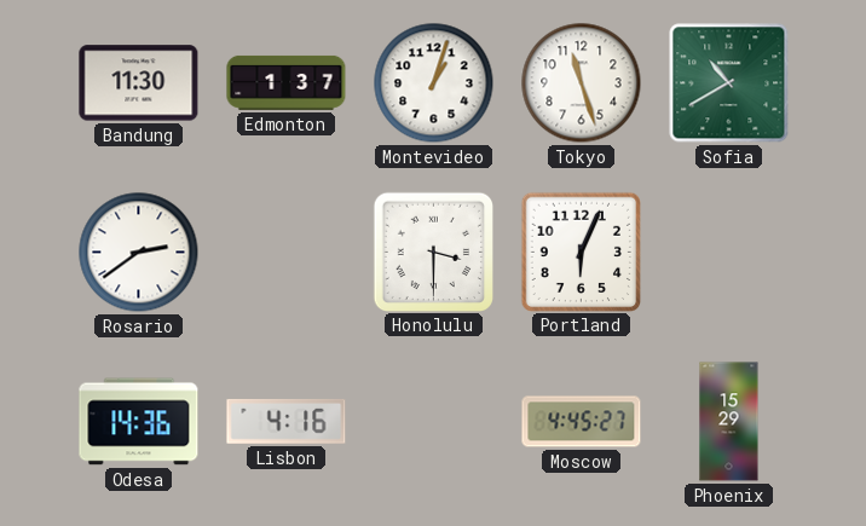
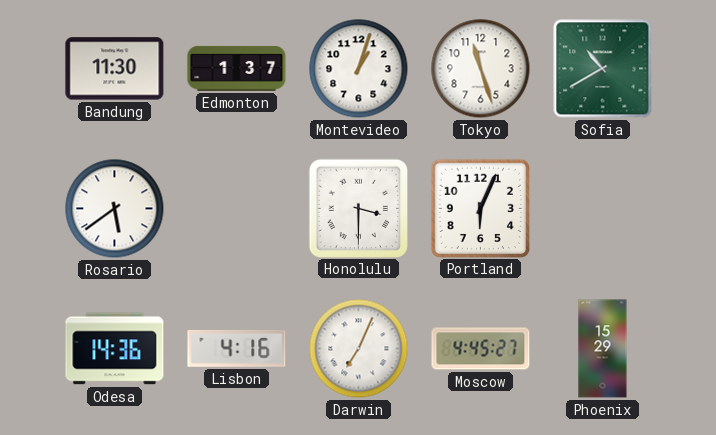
Rosario: 2:39 -> 5:39 (115, 209)
Darwin: none -> 7:04 (359, 349)
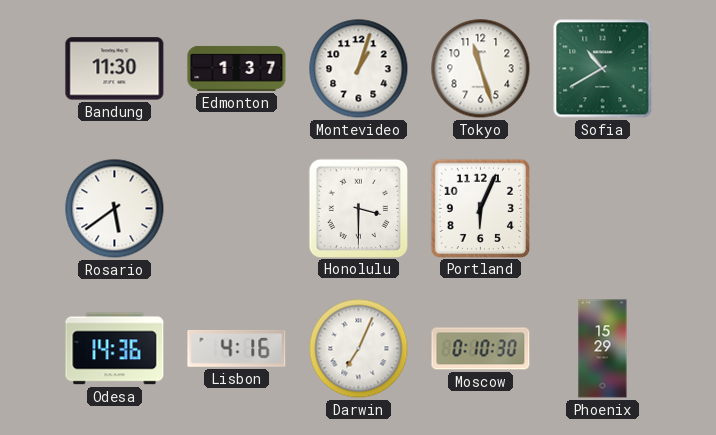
Moscow: 4:45 -> 0:10 (481, 349)
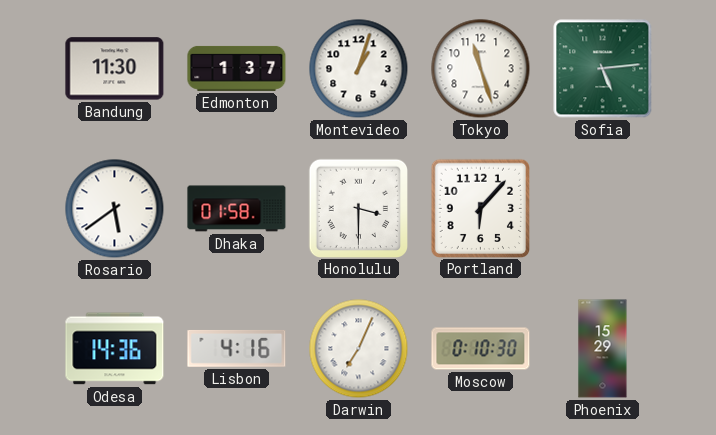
Sofia: 10:40 -> 5:14 (603, 69)
Dhaka: none -> 01:58 (237, 209)
Portland: 6:04 -> 6:07 (480, 208)
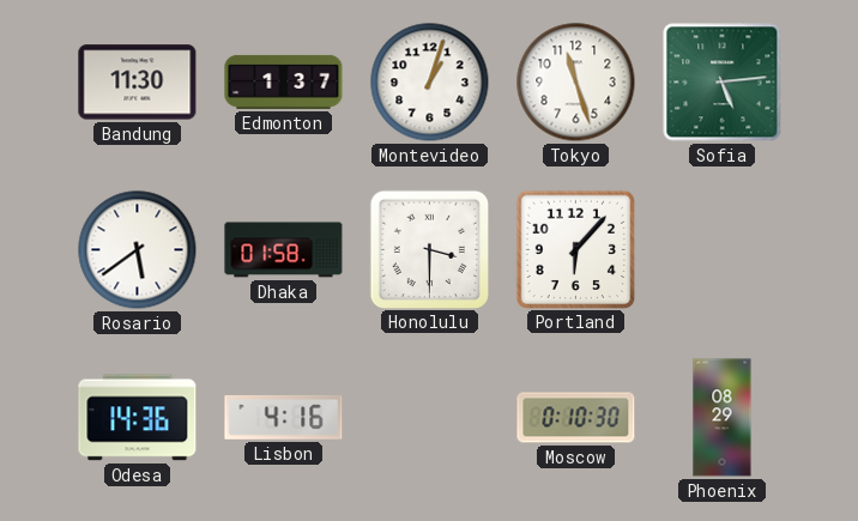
Darwin: 7:04 -> none (359, 349)
Phoenix: 15:29 -> 08:29 (723, 418)
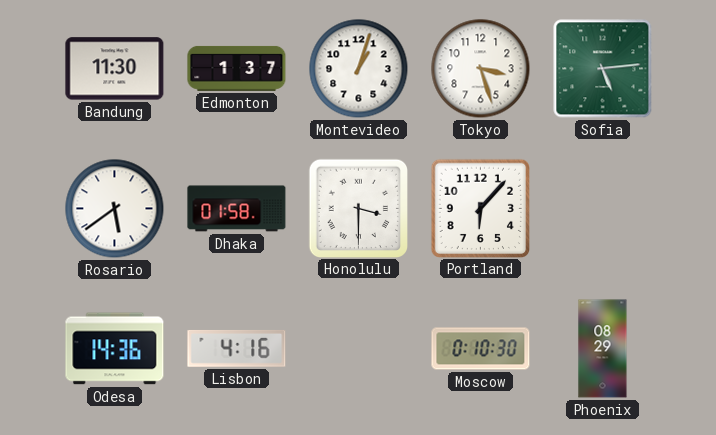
Tokyo: 11:27 -> 3:27 (481, 69)
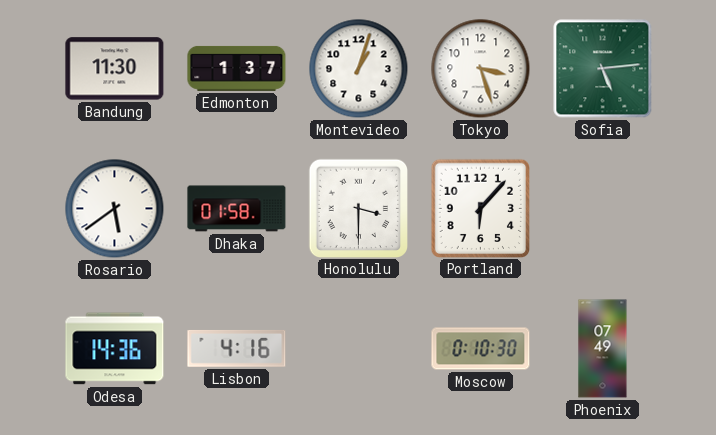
Phoenix: 08:29 -> 07:49 (603, 349)
